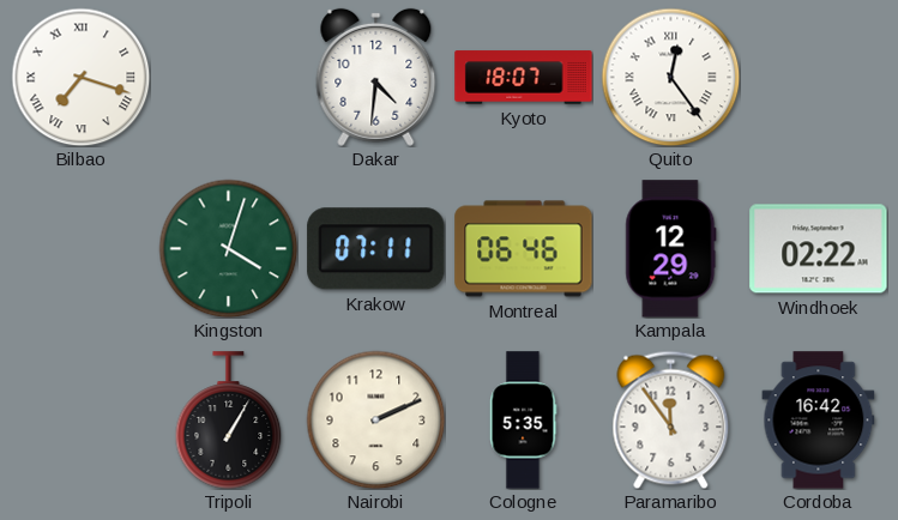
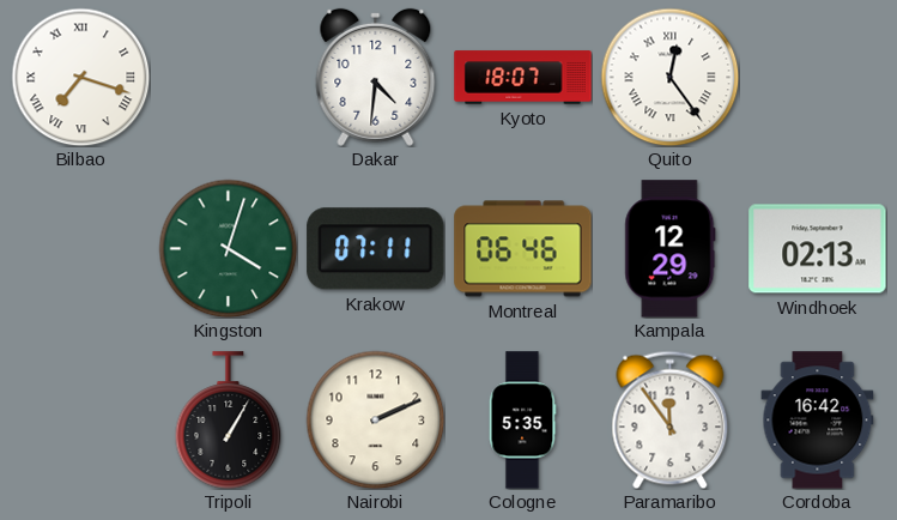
Windhoek: 02:22 -> 02:13 (818, 249)
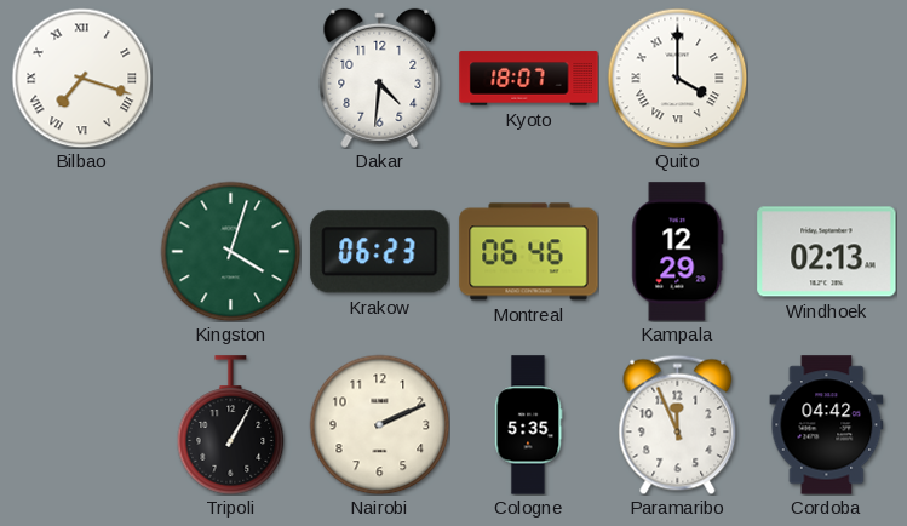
Quito: 12:24 -> 4:00 (677, 78)
Krakow: 07:11 -> 06:23 (380, 252)
Paramaribo: 11:54 -> 11:56 (678, 424)
Cordoba: 16:42 -> 04:42 (827, 425)
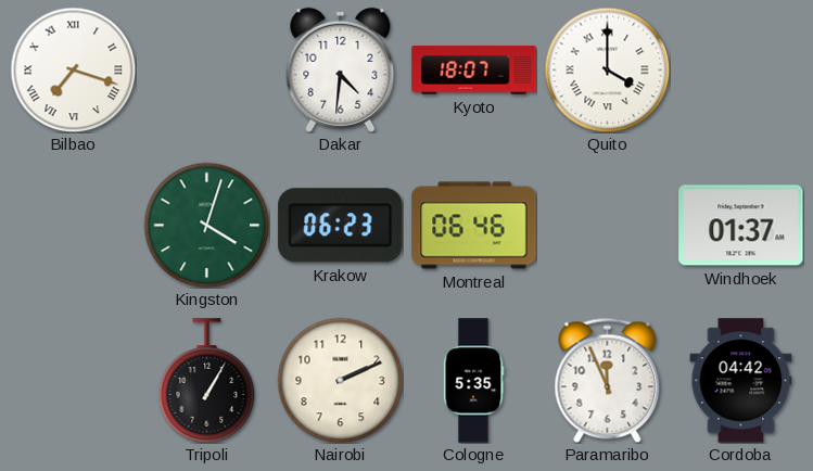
Kampala: 12:29 -> none (678, 252)
Windhoek: 02:13 -> 01:37 (741, 226)
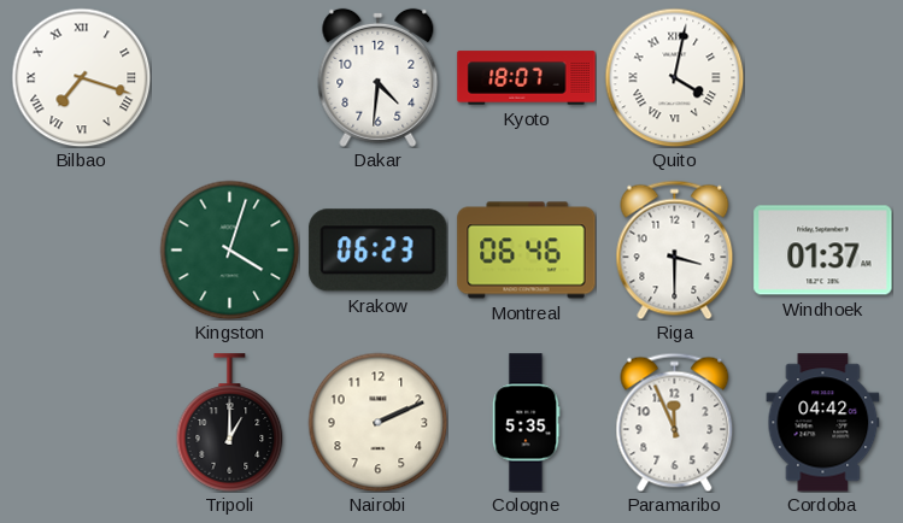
Quito: 4:00 -> 4:02 (674, 77)
Riga: none -> 3:30 (675, 249)
Tripoli: 1:05 -> 1:00 (230, 423)
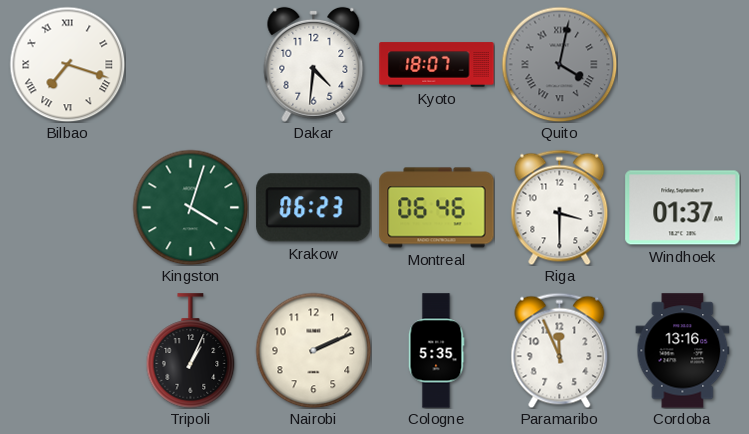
Quito dial: white -> grey (559, 64)
Tripoli: 1:00 -> 1:04 (191, 351)
Cordoba: 04:42 -> 13:16 (683, 351)
